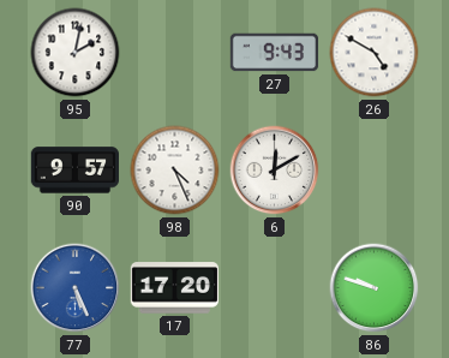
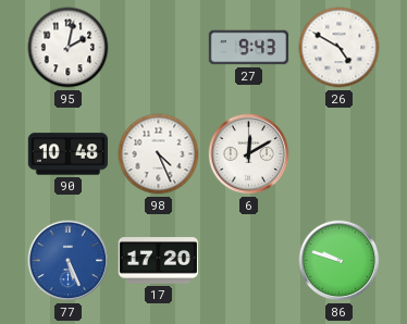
90: 9:57 -> 10:48 (67, 154)
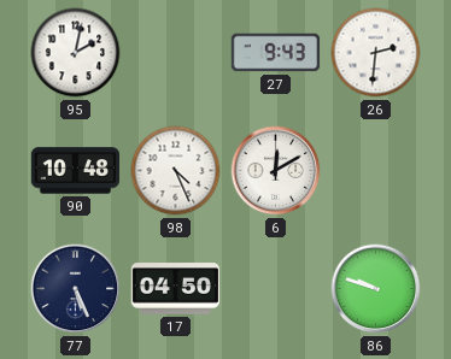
26: 4:50 -> 2:31 (376, 53)
77 dial: blue -> navy (76, 289)
17: 17:20 -> 04:50 (175, 289)
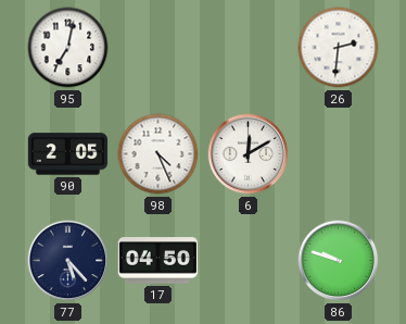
95: 2:02 -> 7:02 (68, 48)
27: 9:43 -> none (276, 53)
90: 10:48 -> 2:05 (67, 154)
77: 5:26 -> 5:23 (68, 261)
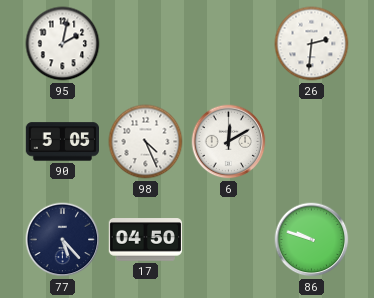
95: 7:02 -> 2:02 (63, 44)
90: 2:05 -> 5:05 (62, 142)
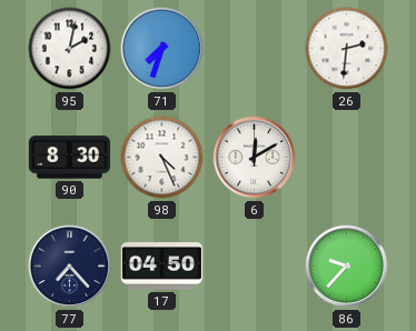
71: none -> 7:33 (162, 49)
90: 5:05 -> 8:30 (69, 158)
77: 5:23 -> 7:23 (70, 267)
86: 9:48 -> 9:37 (347, 267)
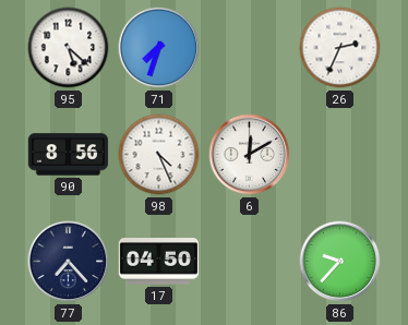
95: 2:02 -> 5:22 (69, 48)
26: 2:31 -> 2:34 (340, 48)
90: 8:30 -> 8:56 (68, 155)
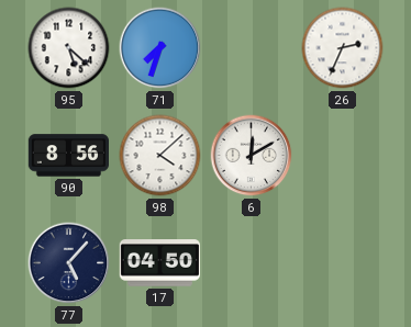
98: 4:26 -> 4:08 (160, 156)
77: 7:23 -> 5:07 (69, 263)
86: 9:37 -> none (340, 262)
